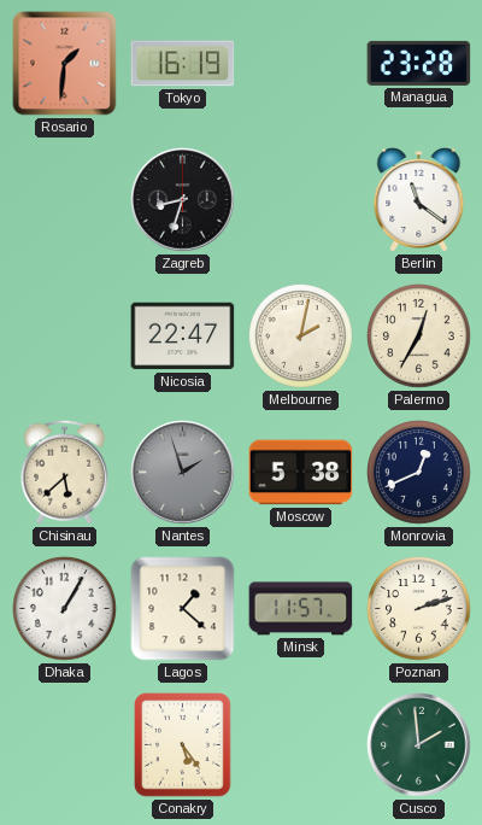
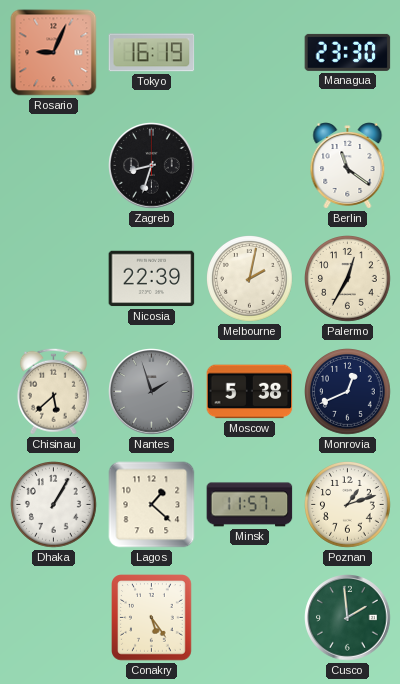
Rosario: 1:31 -> 9:04 (54, 53)
Managua: 23:28 -> 23:30 (348, 52)
Nicosia: 22:47 -> 22:39 (152, 279)
Poznan: 2:12 -> 1:12 (348, 505)
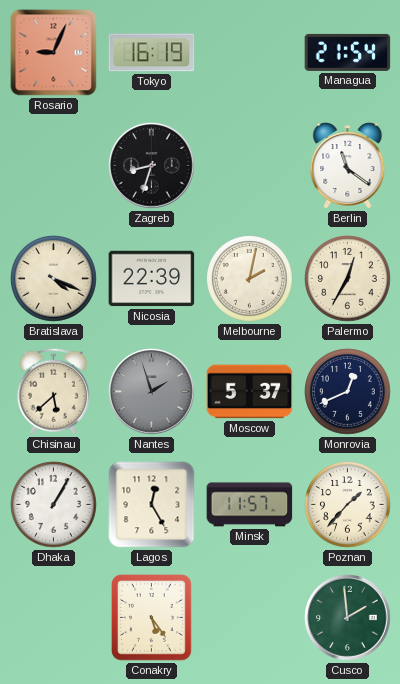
Managua: 23:30 -> 21:54 (348, 52)
Bratislava: none -> 4:19 (54, 279)
Moscow: 5:38 -> 5:37 (250, 392)
Lagos: 1:22 -> 12:25 (152, 505)
Poznan: 1:12 -> 1:37 (348, 505)
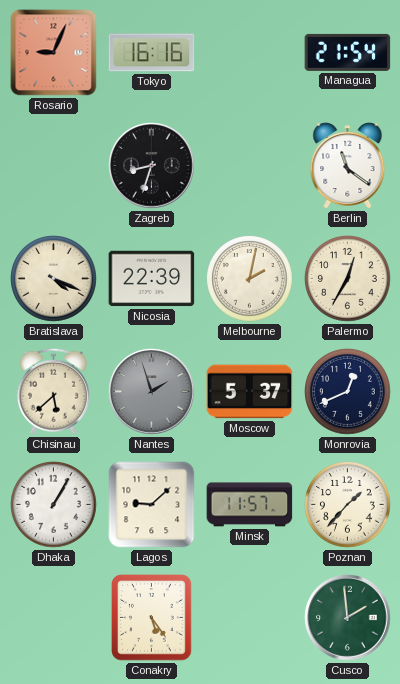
Tokyo: 16:19 -> 16:16 (152, 53)
Lagos: 12:25 -> 9:08 (152, 505)
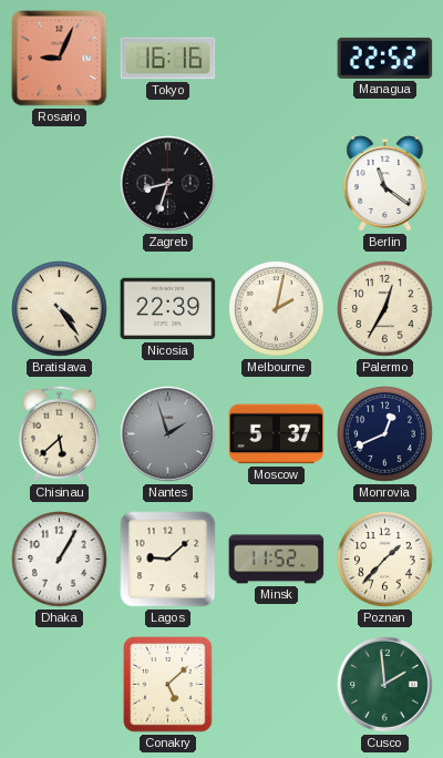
Managua: 21:54 -> 22:52 (385, 58)
Bratislava: 4:19 -> 4:24 (60, 309)
Minsk: 11:57 -> 11:52 (277, 560)
Conakry: 5:24 -> 5:08 (168, 685)
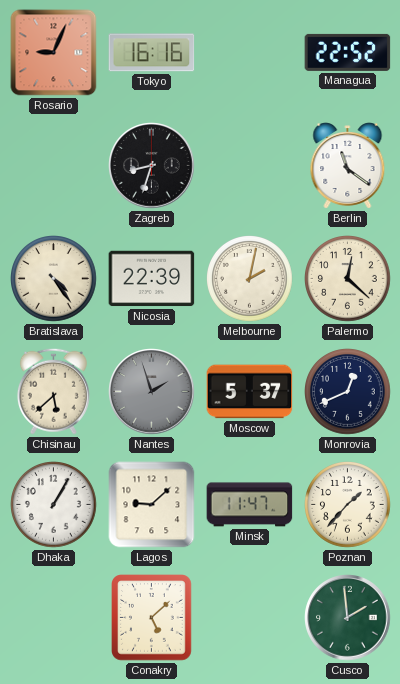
Palermo: 12:35 -> 12:22 (348, 279)
Minsk: 11:52 -> 11:47 (250, 505)
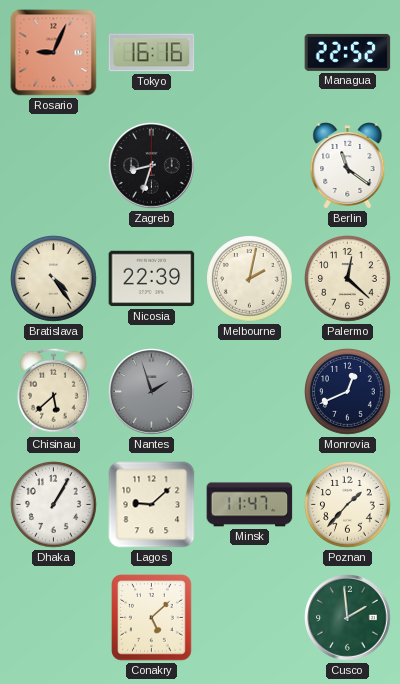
Moscow: 5:37 -> none (250, 392)
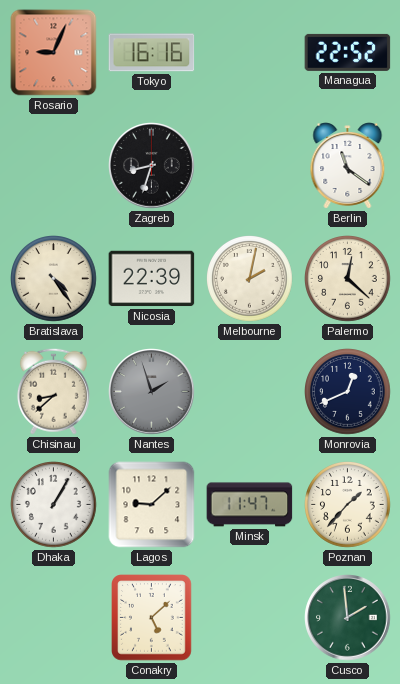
Chisinau: 5:38 -> 8:38 (53, 391)
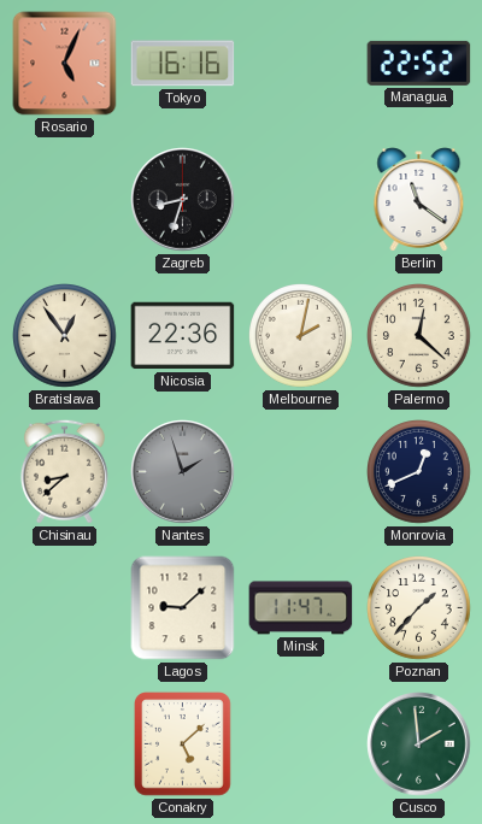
Rosario: 9:04 -> 5:04 (65, 64)
Bratislava: 4:24 -> 12:54 (65, 336)
Nicosia: 22:39 -> 22:36 (183, 336)
Dhaka: 1:05 -> none (54, 505)
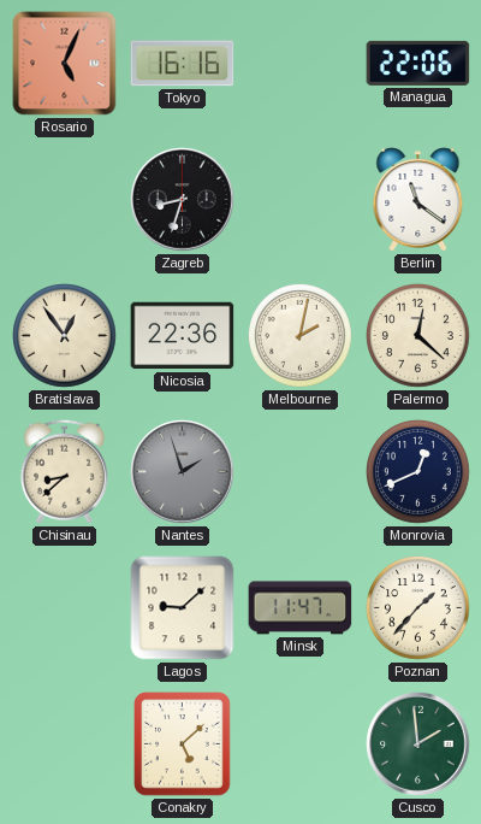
Managua: 22:52 -> 22:06 (418, 63)
